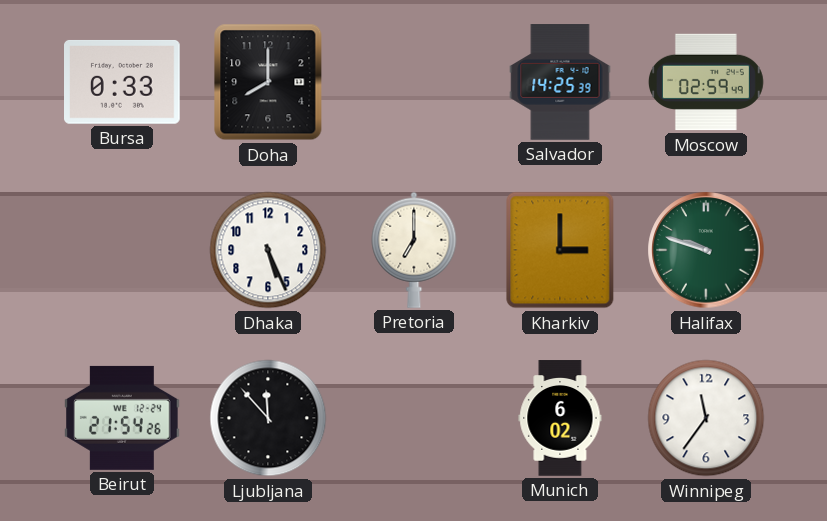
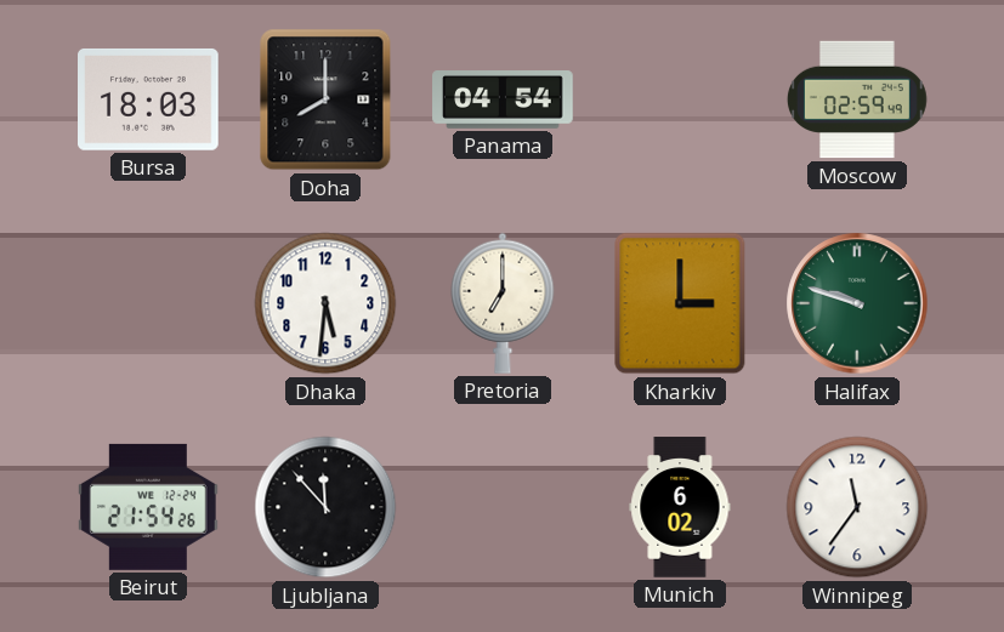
Bursa: 0:33 -> 18:03 (149, 99)
Panama: none -> 04:54 (503, 101)
Salvador: 14:25 -> none (560, 82)
Dhaka: 5:26 -> 5:31 (325, 303)
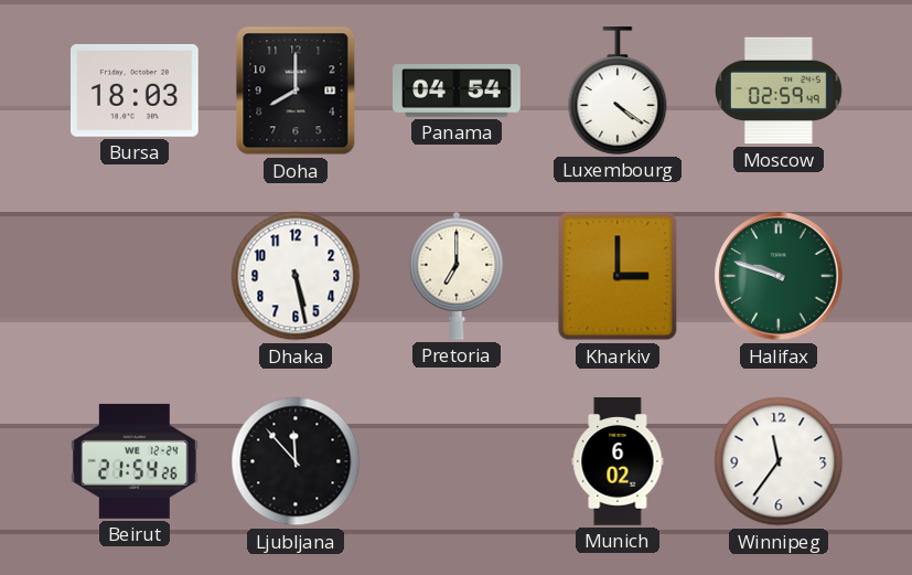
Luxembourg: none -> 4:21 (618, 90)
Dhaka: 5:31 -> 5:28 (296, 276)
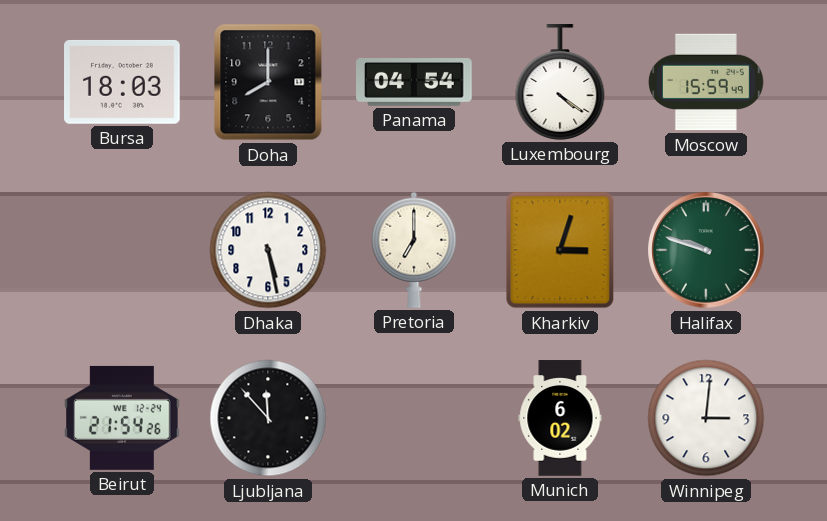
Moscow: 02:59 -> 15:59 (706, 82)
Kharkiv: 3:00 -> 3:03 (560, 250)
Winnipeg: 11:36 -> 3:01 (706, 418)
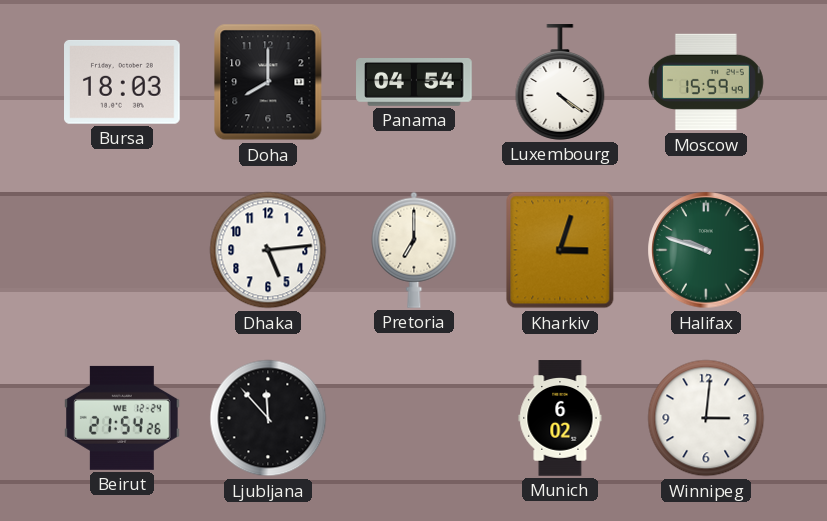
Dhaka: 5:28 -> 5:14 (268, 250)
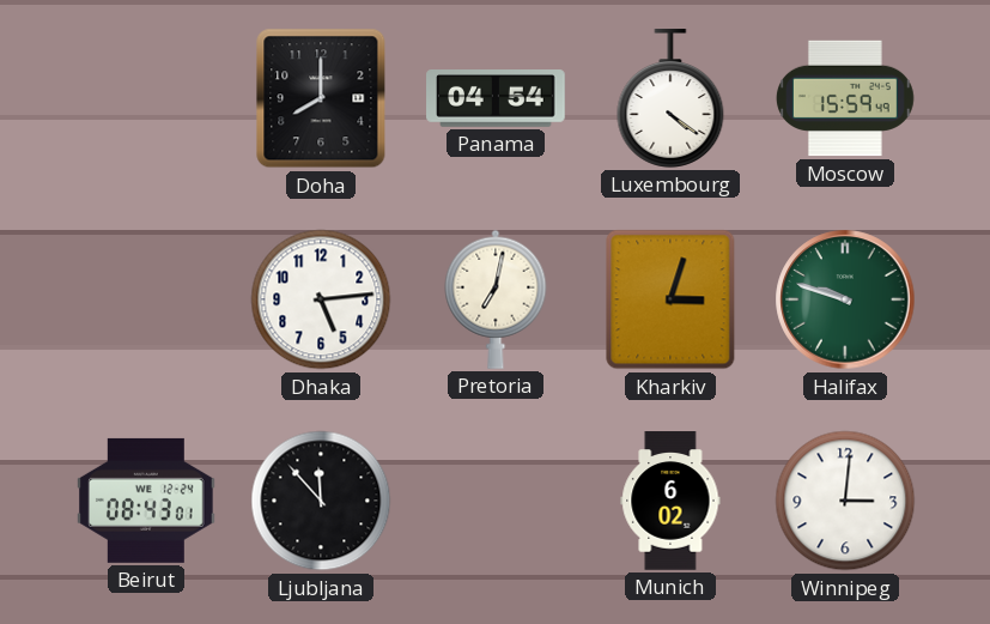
Bursa: 18:03 -> none (123, 82)
Pretoria: 7:00 -> 7:02 (496, 299)
Beirut: 21:54 -> 08:43 (147, 501)
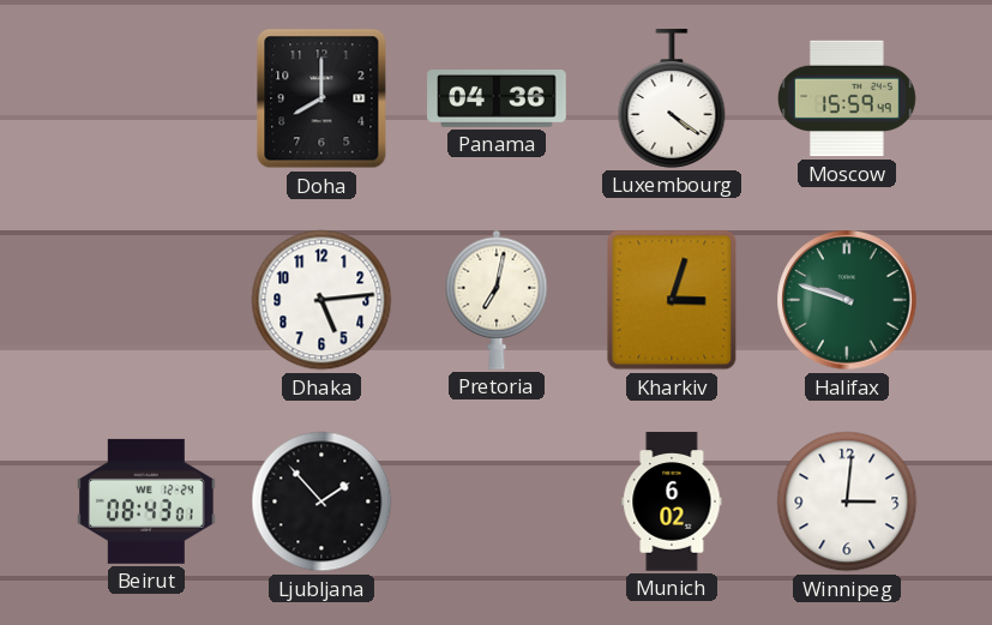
Panama: 04:54 -> 04:36 (497, 100)
Ljubljana: 11:53 -> 1:53 (321, 501)
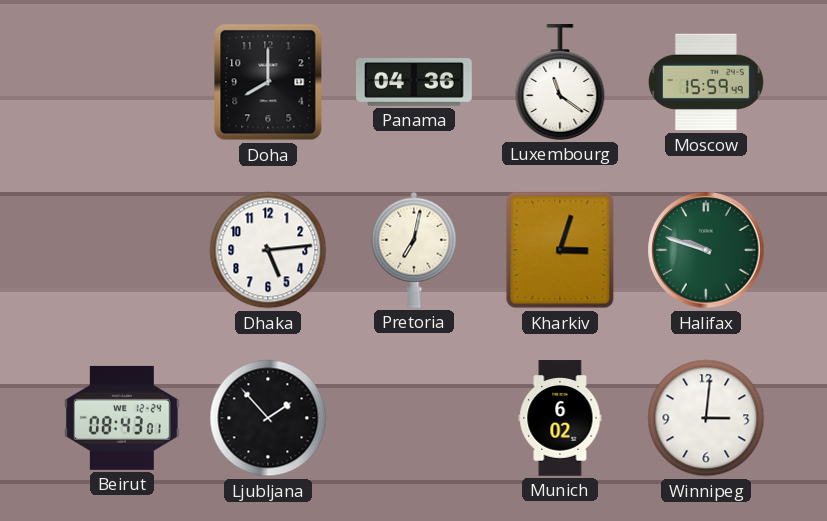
Luxembourg: 4:21 -> 11:21 (560, 82)
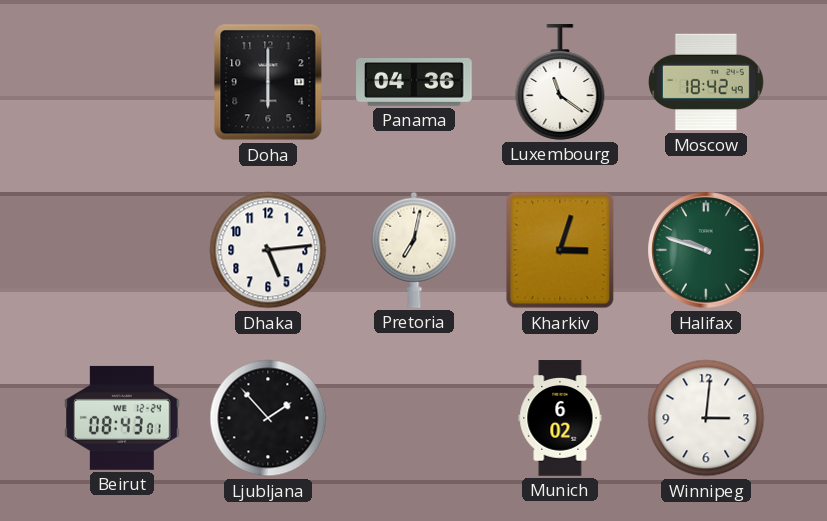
Doha: 8:00 -> 6:00 (268, 82)
Moscow: 15:59 -> 18:42 (706, 82)
